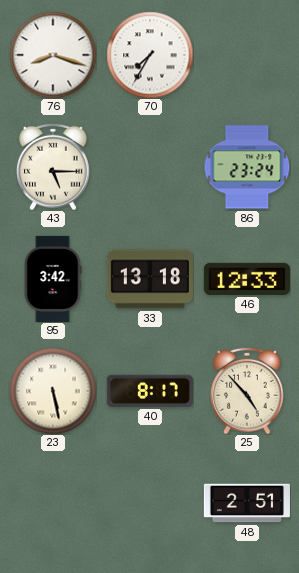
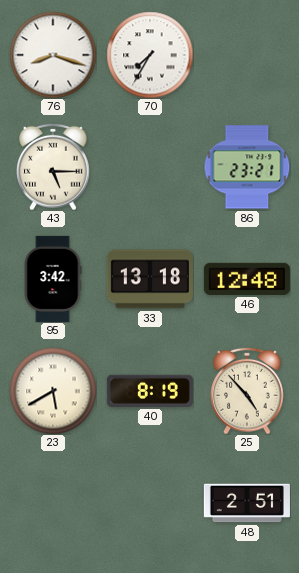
86: 23:24 -> 23:21 (247, 167)
46: 12:33 -> 12:48 (247, 279)
23: 5:28 -> 5:40 (53, 391)
40: 8:17 -> 8:19 (150, 391)
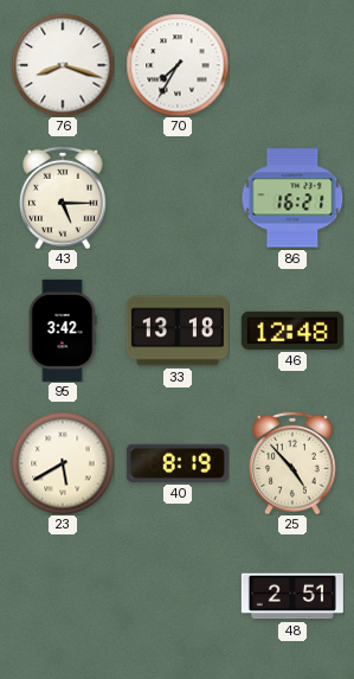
86: 23:21 -> 16:21 (292, 198)
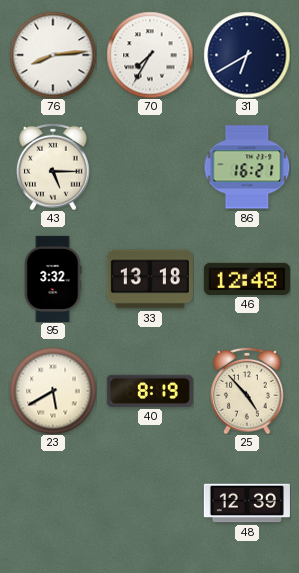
76: 8:18 -> 8:14 (53, 55)
31: none -> 6:40 (247, 55)
95: 3:42 -> 3:32 (53, 279)
48: 2:51 -> 12:39 (247, 503)
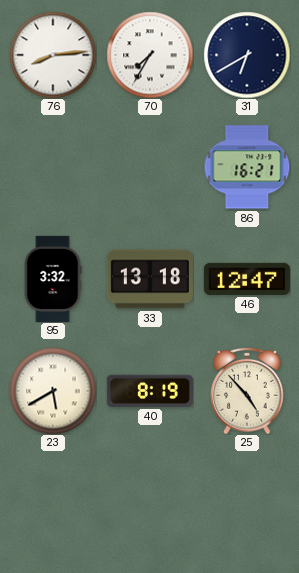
43: 5:15 -> none (53, 167)
46: 12:48 -> 12:47 (247, 279)
48: 12:39 -> none (247, 503)
